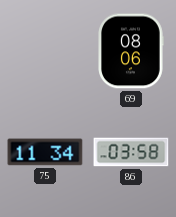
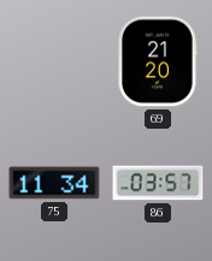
69: 08:06 -> 21:20 (158, 61)
86: 03:58 -> 03:57 (158, 183)
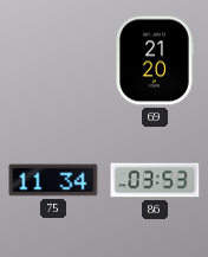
86: 03:57 -> 03:53 (155, 180)
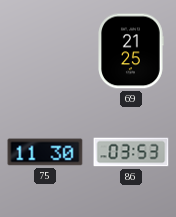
69: 21:20 -> 21:25 (131, 51)
75: 11:34 -> 11:30 (45, 152)
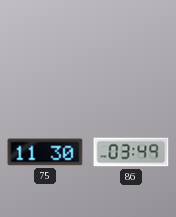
69: 21:25 -> none (131, 51)
86: 03:53 -> 03:49 (131, 152)
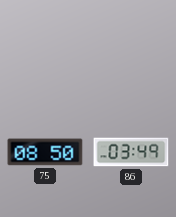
75: 11:30 -> 08:50 (45, 152)
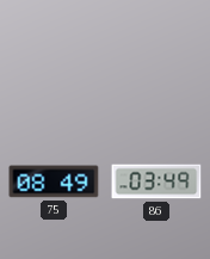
75: 08:50 -> 08:49 (54, 181)
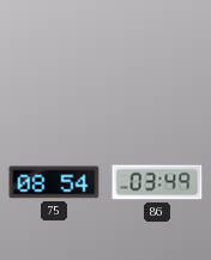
75: 08:49 -> 08:54 (54, 182)
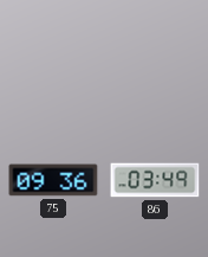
75: 08:54 -> 09:36 (53, 180)
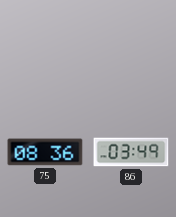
75: 09:36 -> 08:36 (45, 152)
